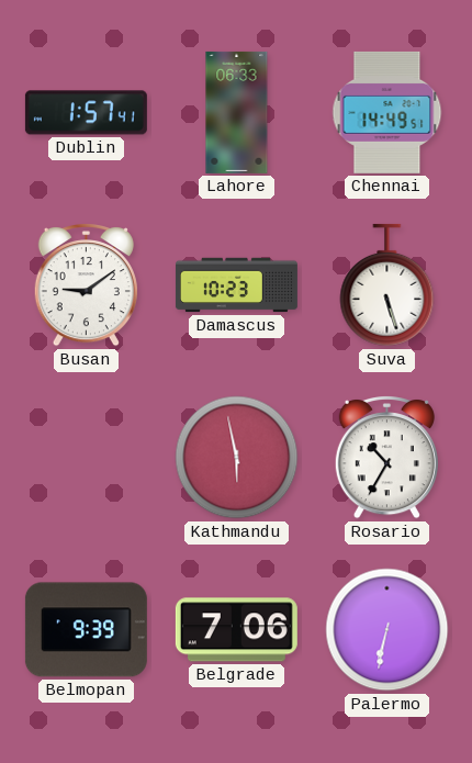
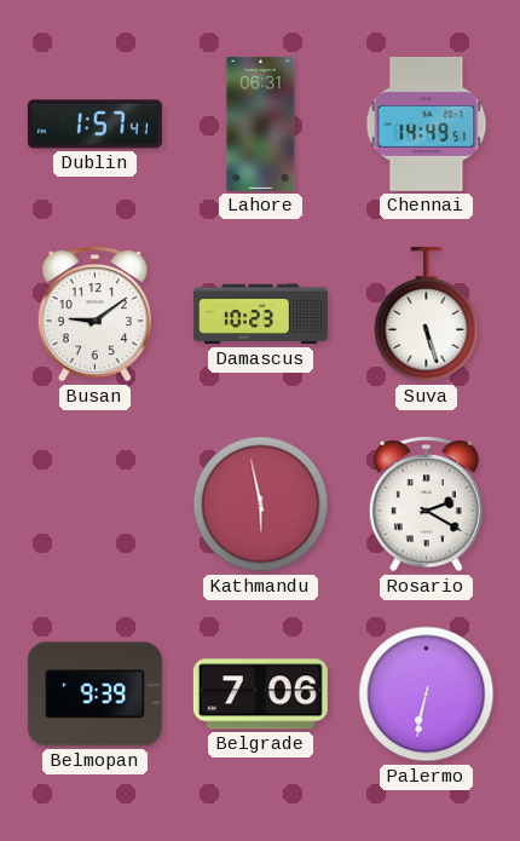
Lahore: 06:33 -> 06:31 (261, 123)
Rosario: 10:35 -> 2:20 (426, 505)
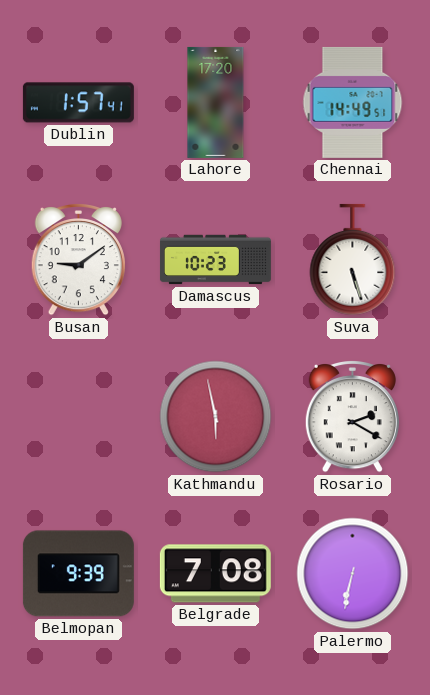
Lahore: 06:31 -> 17:20 (216, 102)
Belgrade: 7:06 -> 7:08 (215, 574)
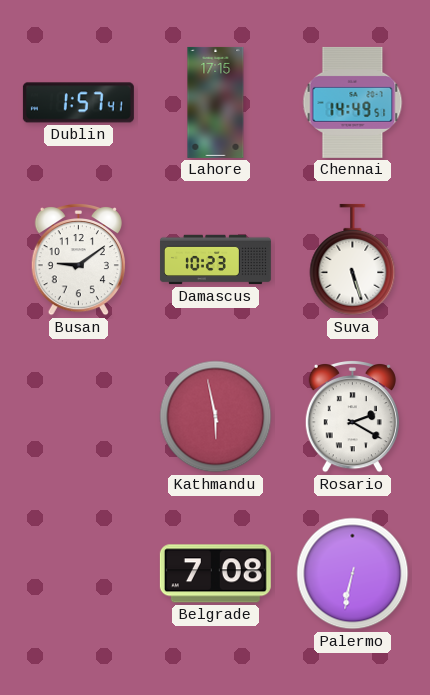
Lahore: 17:20 -> 17:15 (216, 102)
Belmopan: 9:39 -> none (78, 574)
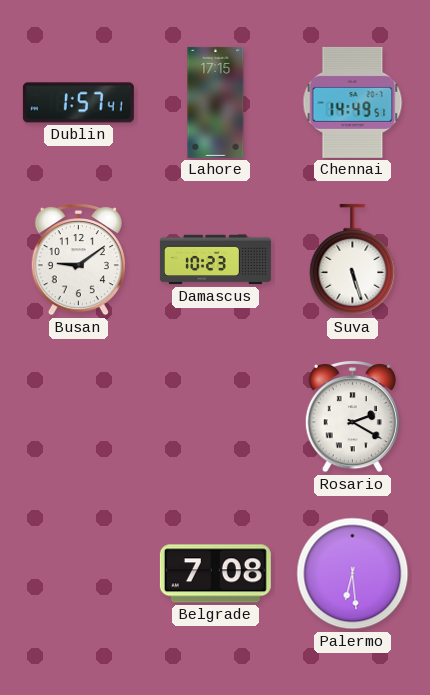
Kathmandu: 5:58 -> none (216, 417)
Palermo: 6:32 -> 6:29 (353, 574)
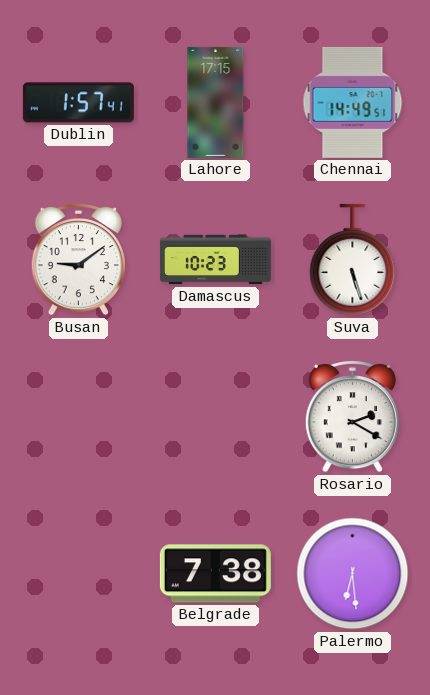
Belgrade: 7:08 -> 7:38 (215, 574)
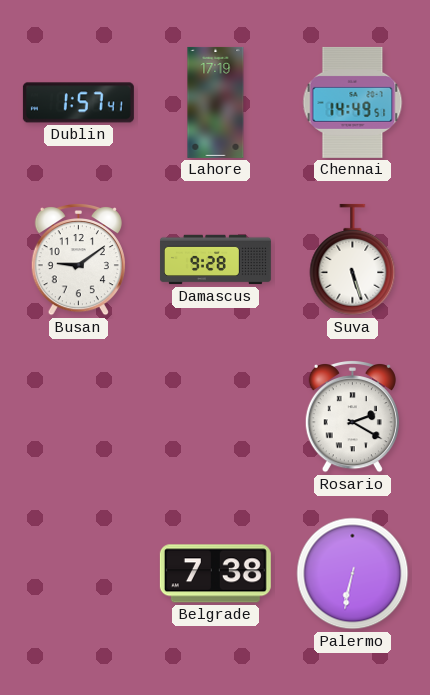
Lahore: 17:15 -> 17:19 (216, 102)
Damascus: 10:23 -> 9:28 (215, 260)
Palermo: 6:29 -> 6:32 (353, 574)
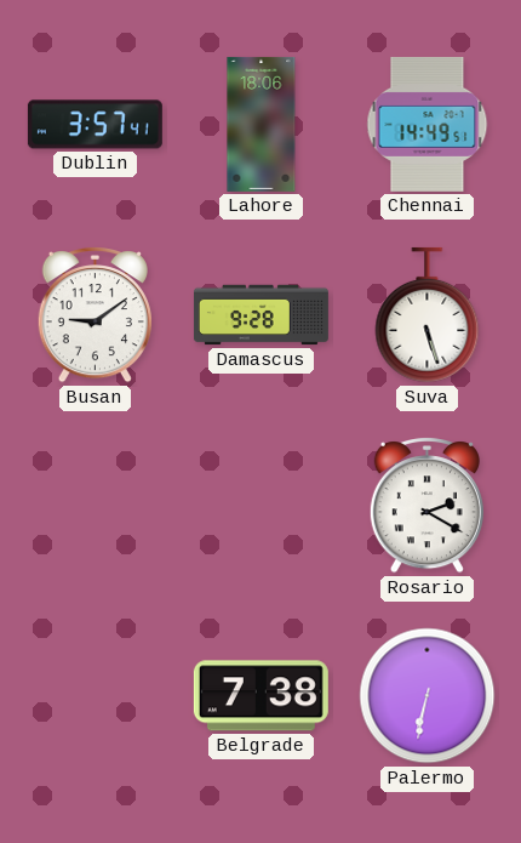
Dublin: 1:57 -> 3:57 (95, 125)
Lahore: 17:19 -> 18:06 (262, 124)
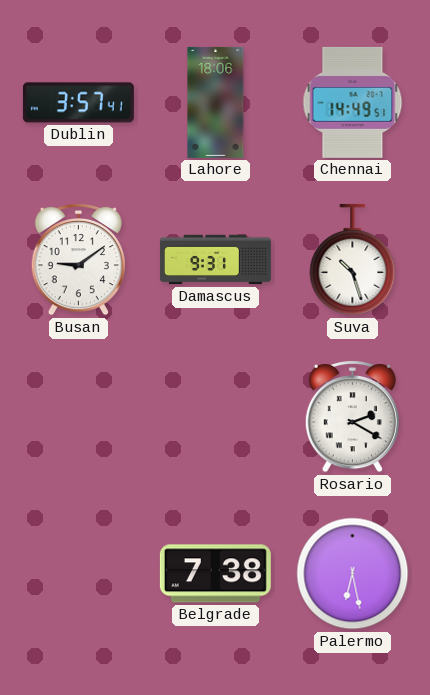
Damascus: 9:28 -> 9:31 (215, 260)
Suva: 5:27 -> 10:27 (353, 260)
Palermo: 6:32 -> 6:28 (353, 574)
